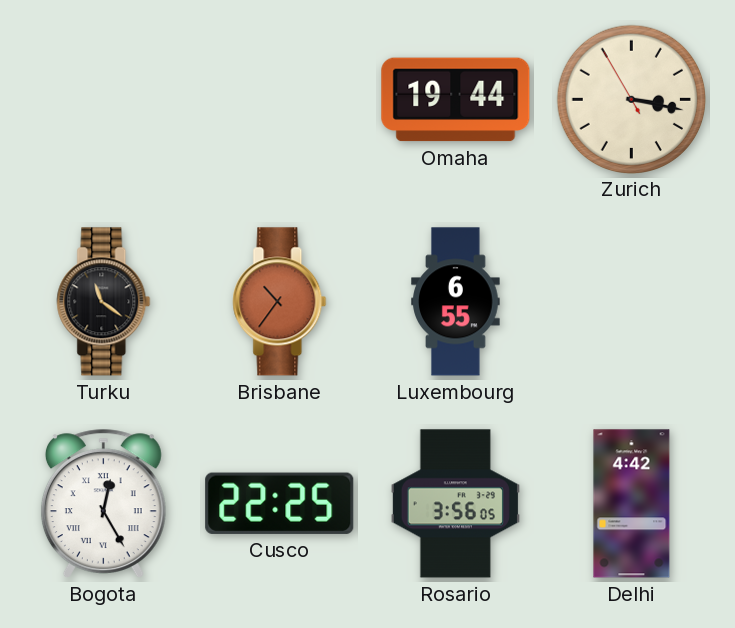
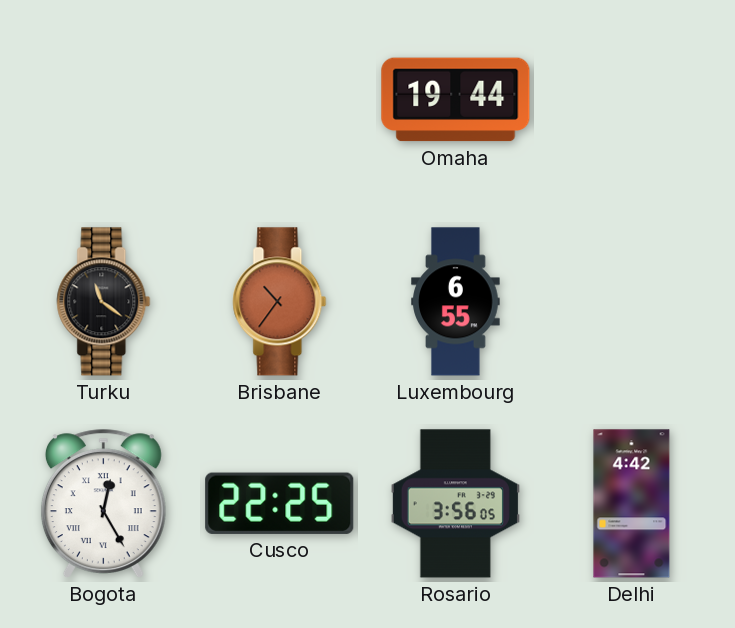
Zurich: 3:16 -> none (631, 99)
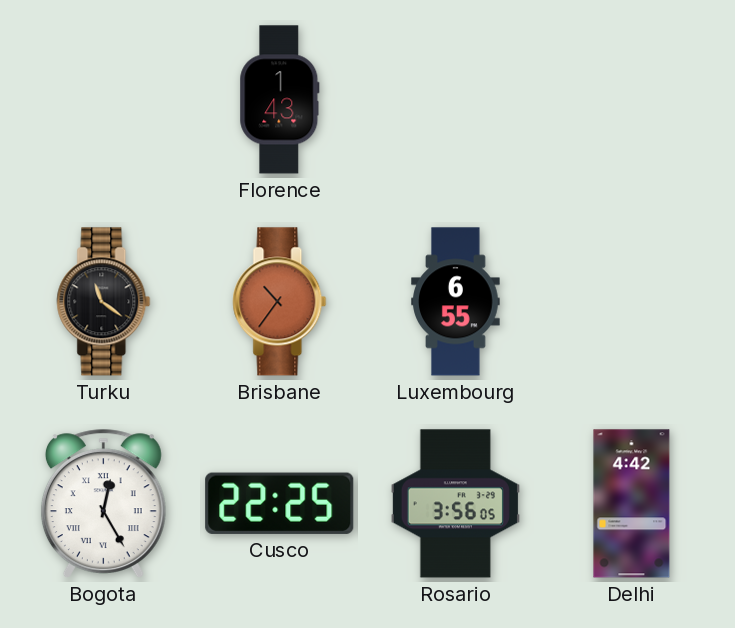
Florence: none -> 1:43 (280, 100)
Omaha: 19:44 -> none (456, 100)
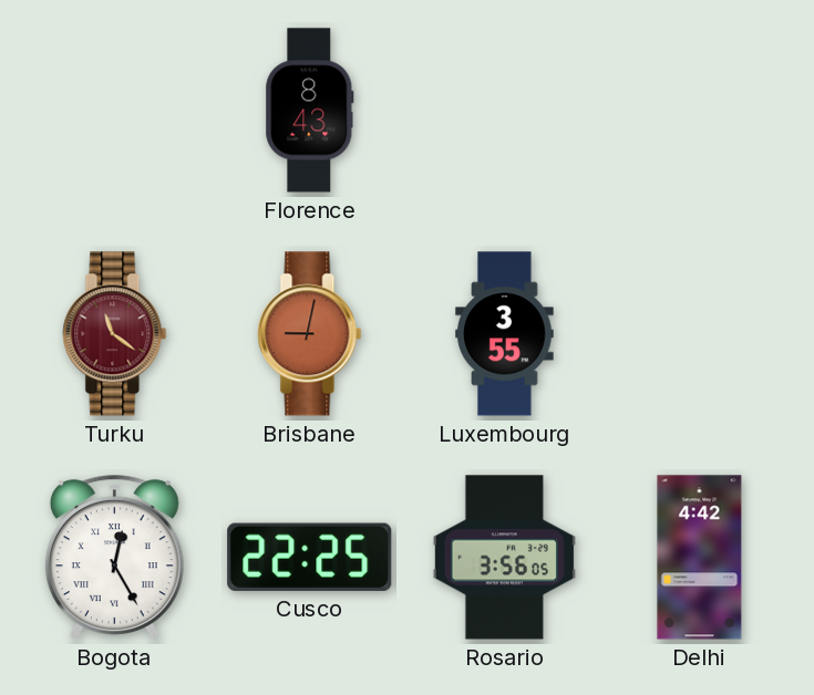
Florence: 1:43 -> 8:43 (310, 111)
Turku dial: black -> burgundy (115, 334)
Brisbane: 10:36 -> 9:02 (310, 334)
Luxembourg: 6:55 -> 3:55 (505, 334)
